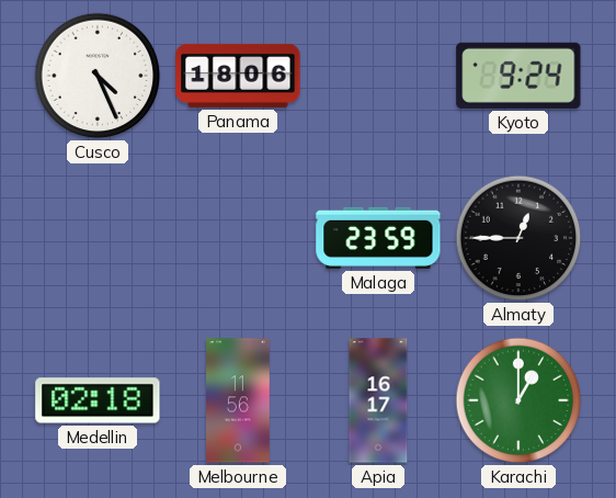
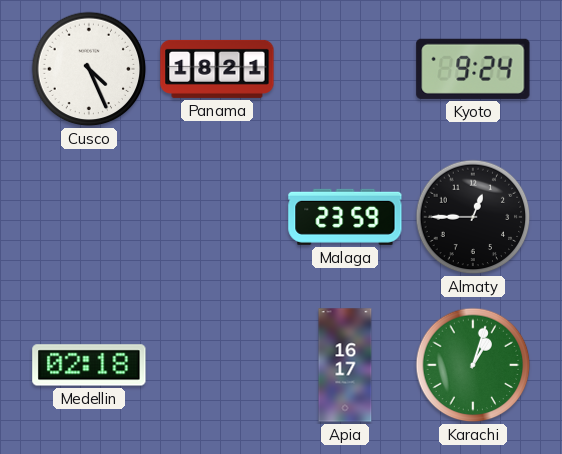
Panama: 18:06 -> 18:21 (217, 69)
Melbourne: 11:56 -> none (239, 400)
Karachi: 1:00 -> 1:03 (473, 365)
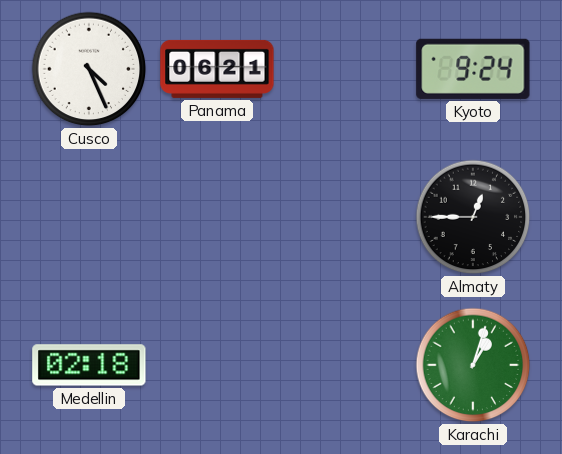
Panama: 18:21 -> 06:21 (217, 69)
Malaga: 23:59 -> none (345, 217)
Apia: 16:17 -> none (345, 365)
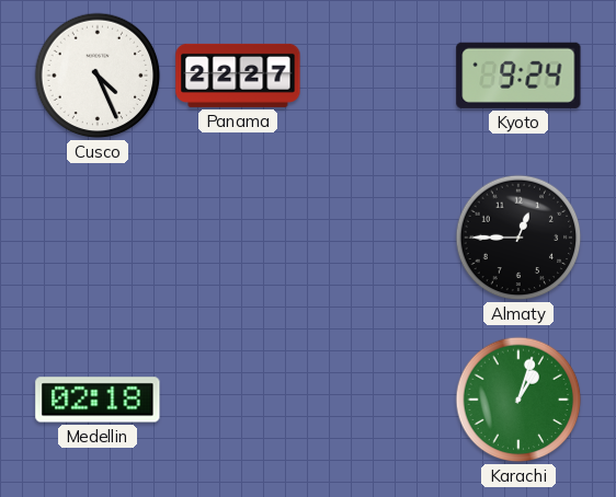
Panama: 06:21 -> 22:27 (238, 76)
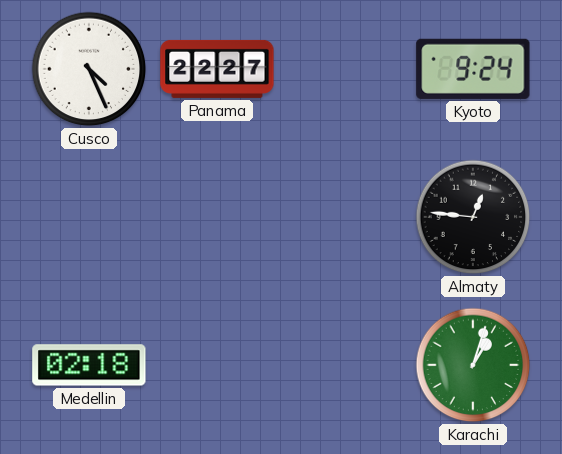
Almaty: 12:45 -> 12:46 (473, 217)
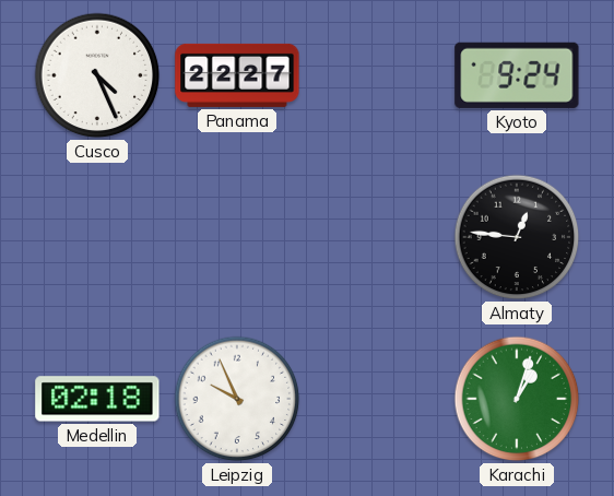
Leipzig: none -> 9:56 (237, 399)
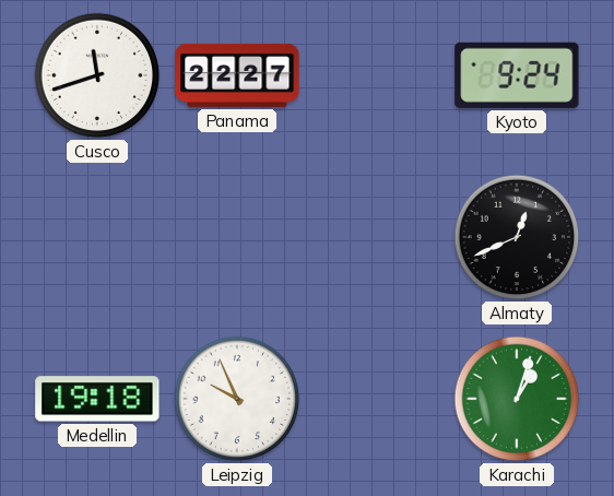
Cusco: 4:26 -> 11:42 (97, 75)
Almaty: 12:46 -> 12:41 (517, 237)
Medellin: 02:18 -> 19:18 (97, 399)
